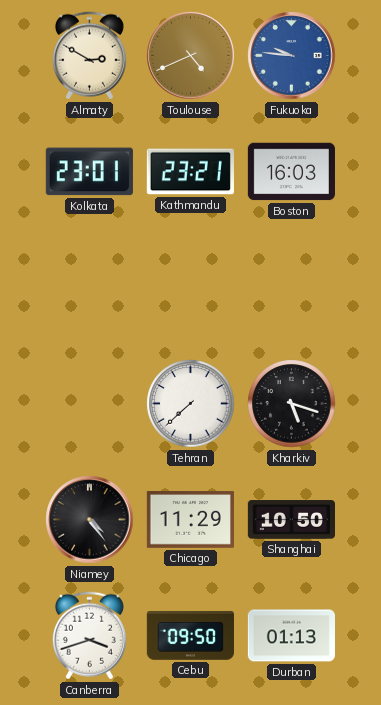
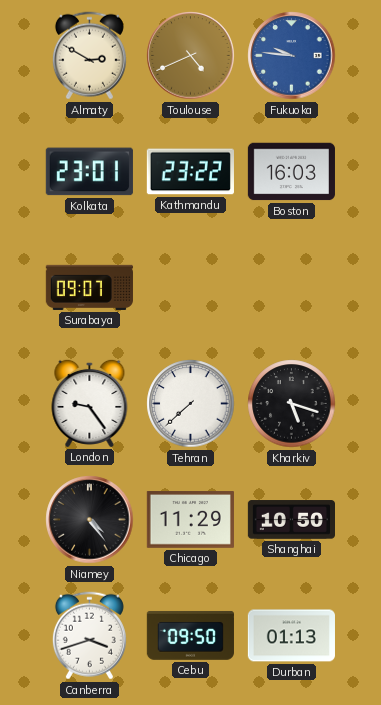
Kathmandu: 23:21 -> 23:22 (190, 172)
Surabaya: none -> 09:07 (89, 287)
London: none -> 9:24 (90, 403)
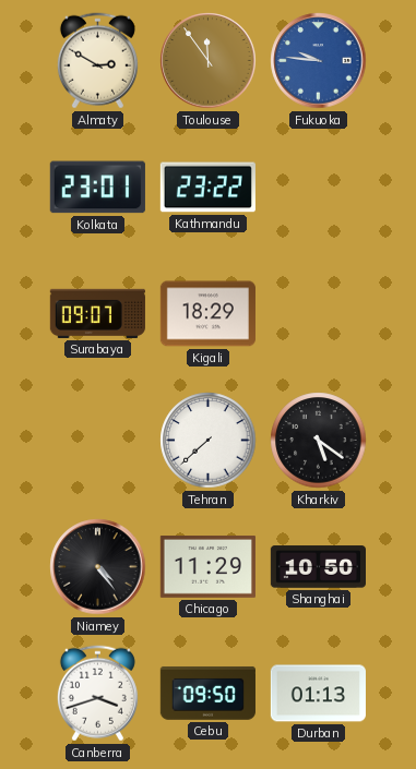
Toulouse: 4:41 -> 11:54 (209, 61)
Boston: 16:03 -> none (291, 172)
Kigali: none -> 18:29 (207, 314)
London: 9:24 -> none (90, 403)
Kharkiv: 5:18 -> 5:21 (319, 441)
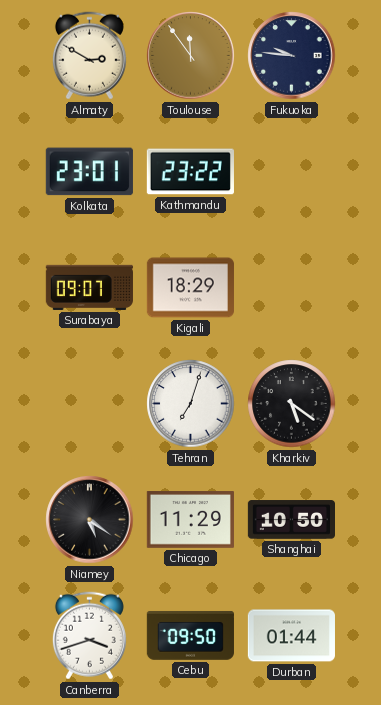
Fukuoka dial: blue -> navy (292, 56)
Tehran: 7:38 -> 7:03 (191, 404)
Niamey: 4:24 -> 5:21 (90, 520)
Durban: 01:13 -> 01:44 (291, 636)
